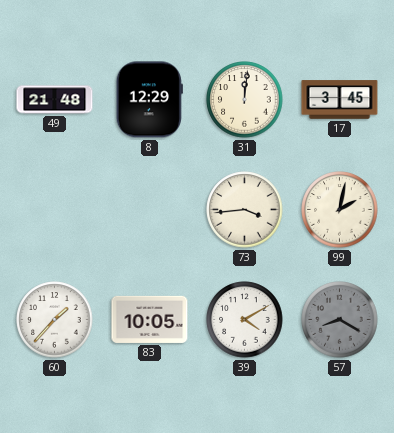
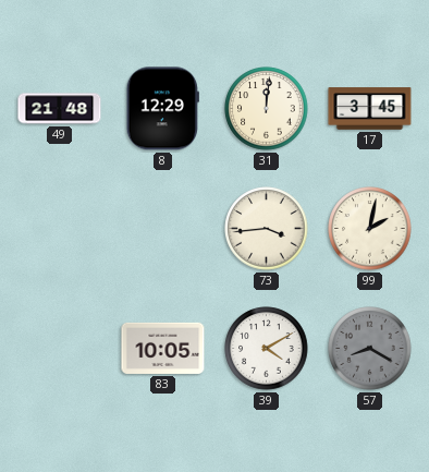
60: 1:37 -> none (55, 320)
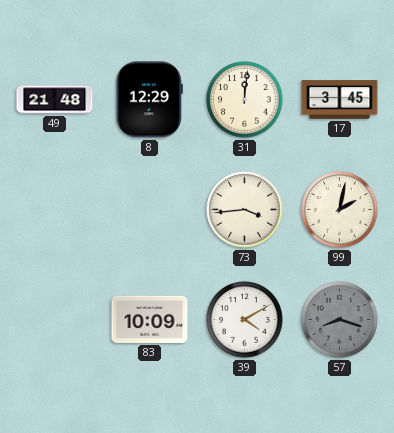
83: 10:05 -> 10:09 (150, 319)
57: 8:20 -> 8:18 (340, 320)
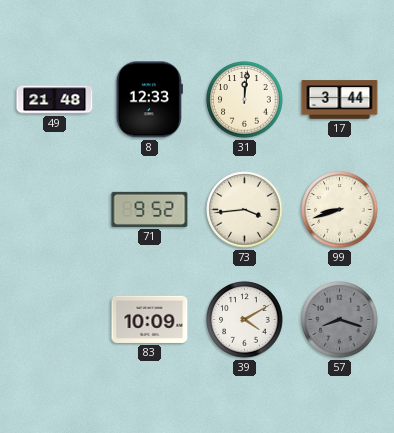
8: 12:29 -> 12:33 (149, 100)
17: 3:45 -> 3:44 (340, 100)
71: none -> 9:52 (150, 209)
99: 2:02 -> 8:42 (340, 210)
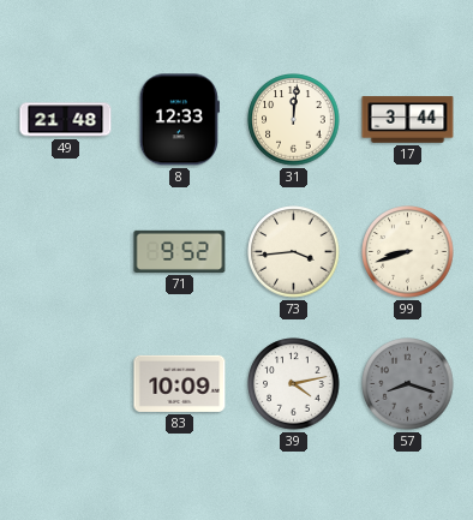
39: 4:10 -> 4:13 (294, 384)
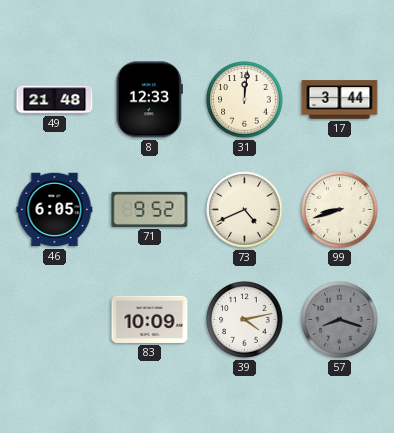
46: none -> 6:05 (55, 210)
73: 3:44 -> 4:41 (245, 210)
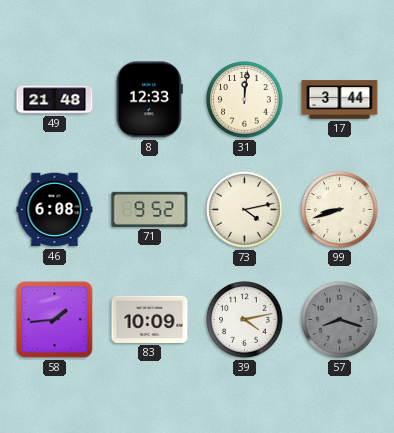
46: 6:05 -> 6:08 (55, 210)
73: 4:41 -> 4:13 (245, 210)
58: none -> 1:44 (55, 320)
